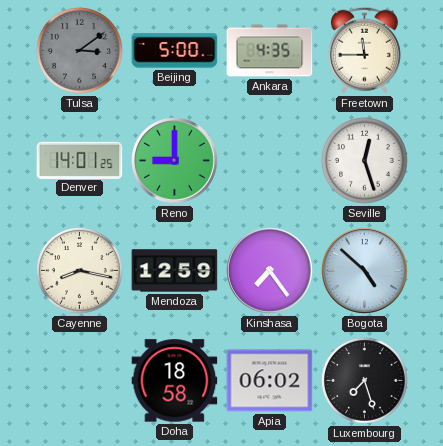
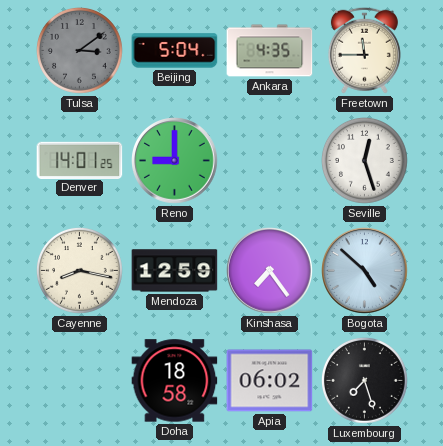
Beijing: 5:00 -> 5:04 (175, 51)
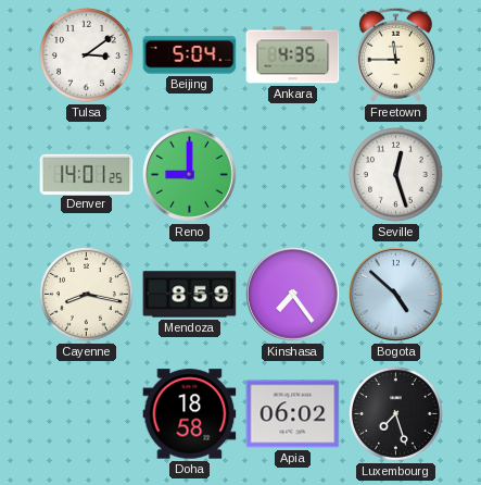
Tulsa dial: grey -> white (86, 54)
Mendoza: 12:59 -> 8:59 (190, 295)
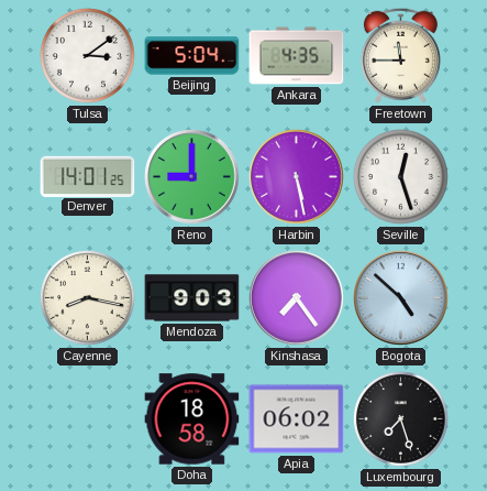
Harbin: none -> 5:28 (297, 177)
Mendoza: 8:59 -> 9:03 (192, 298)
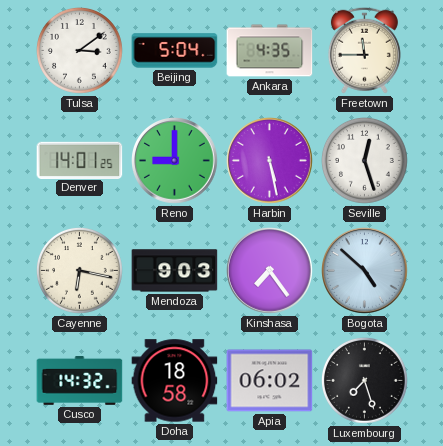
Cayenne: 8:17 -> 6:17 (79, 270)
Cusco: none -> 14:32 (80, 381)
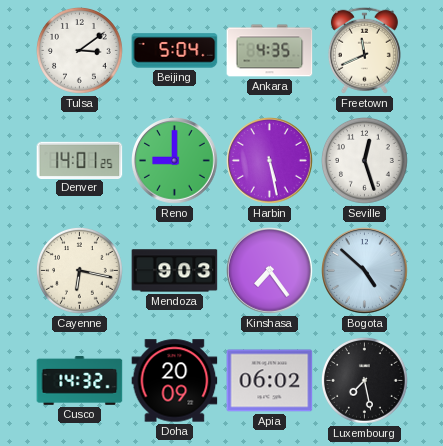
Freetown: 11:45 -> 11:41 (364, 50)
Doha: 18:58 -> 20:09 (175, 381)
Luxembourg: 7:27 -> 7:28 (364, 380)
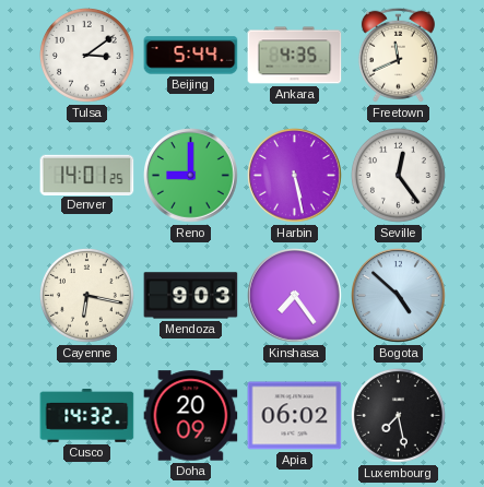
Beijing: 5:04 -> 5:44 (191, 56)
Seville: 12:27 -> 12:24 (398, 175)
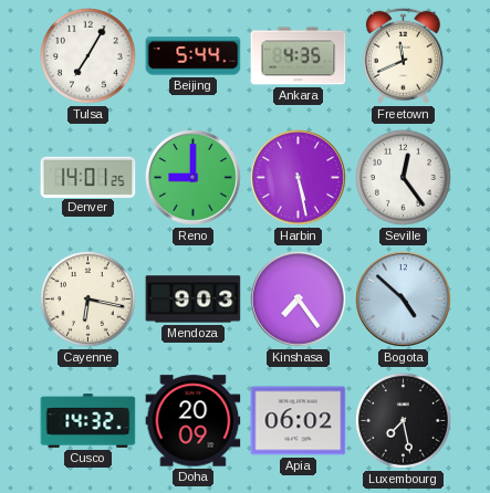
Tulsa: 3:09 -> 7:05 (87, 55)
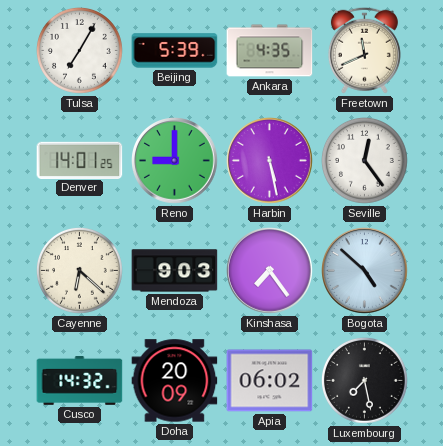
Beijing: 5:44 -> 5:39 (175, 51)
Cayenne: 6:17 -> 6:22 (79, 270)
